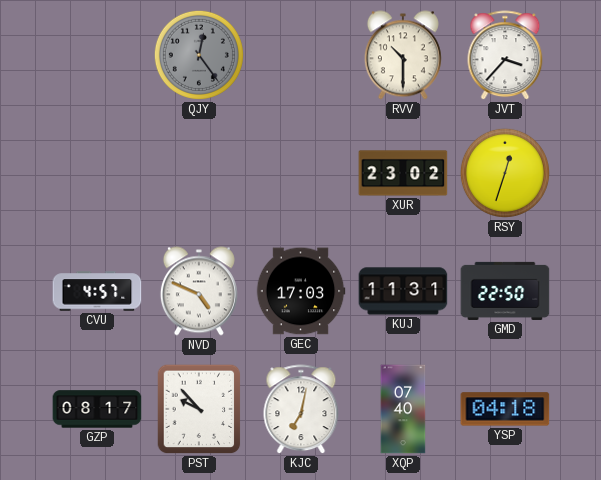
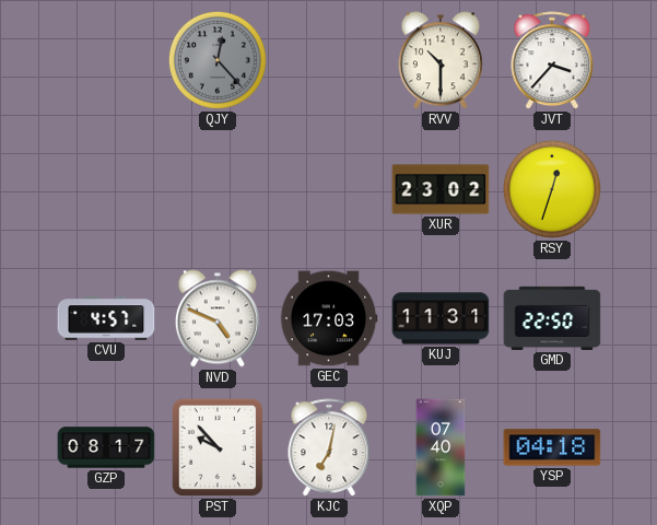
QJY: 12:24 -> 12:23 (218, 60)
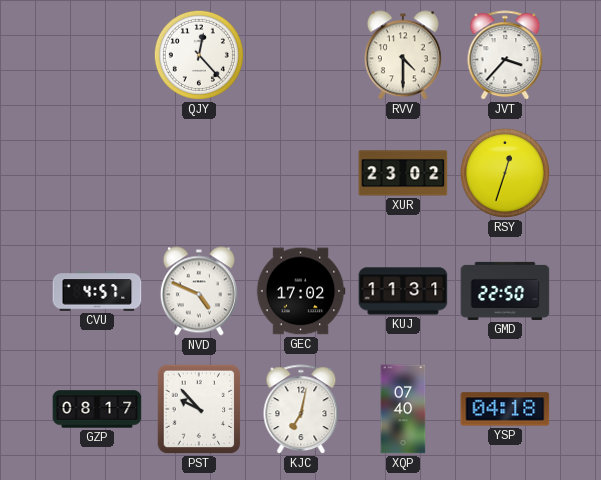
QJY dial: grey -> white (199, 55)
RVV: 10:30 -> 4:30 (403, 55)
GEC: 17:03 -> 17:02 (301, 291)
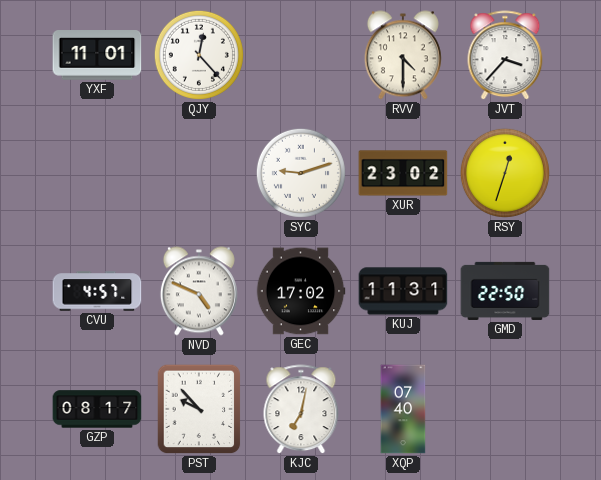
YXF: none -> 11:01 (97, 56)
SYC: none -> 9:12 (301, 173)
YSP: 04:18 -> none (505, 409)
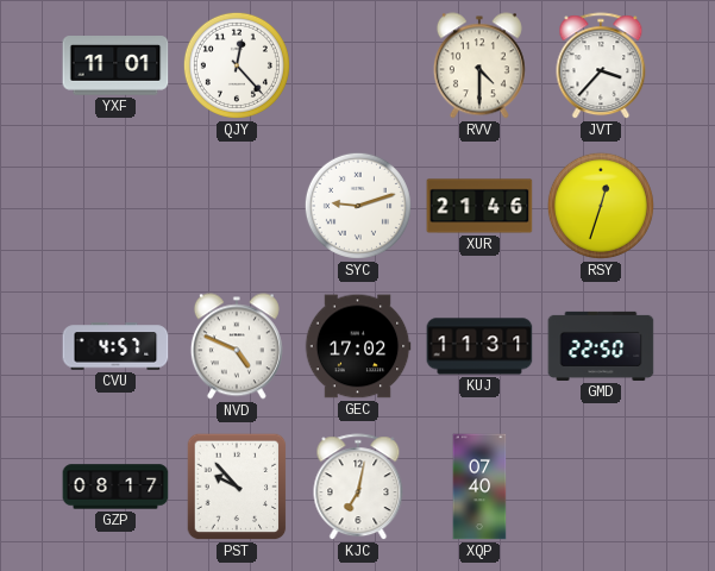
XUR: 23:02 -> 21:46 (479, 206)
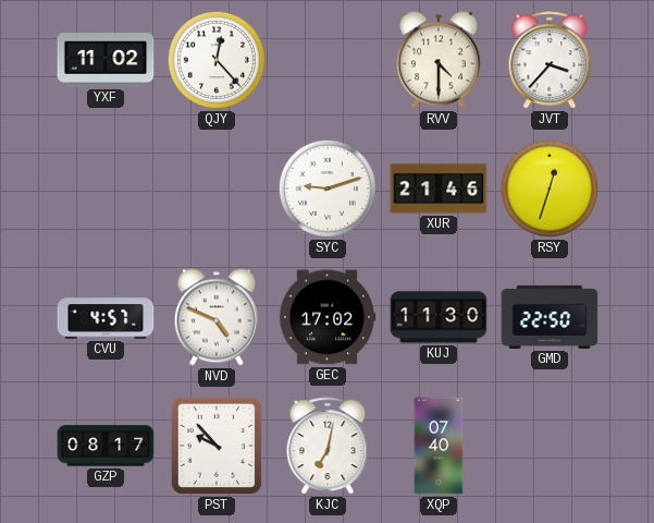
YXF: 11:01 -> 11:02 (106, 61)
KUJ: 11:31 -> 11:30 (439, 317)
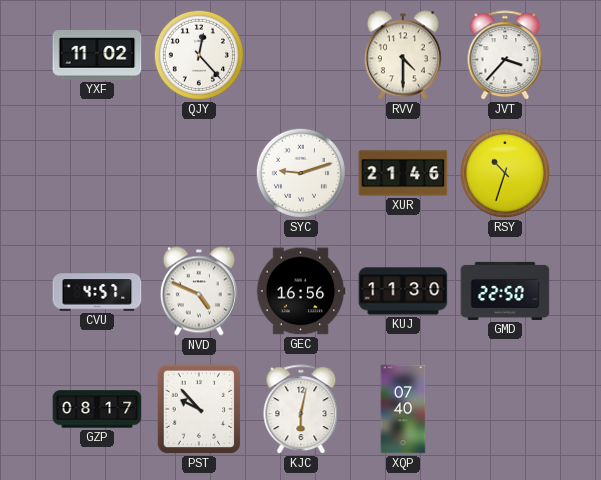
RSY: 12:33 -> 10:33 (505, 173)
GEC: 17:02 -> 16:56 (301, 291)
KJC: 7:02 -> 6:02 (301, 410)
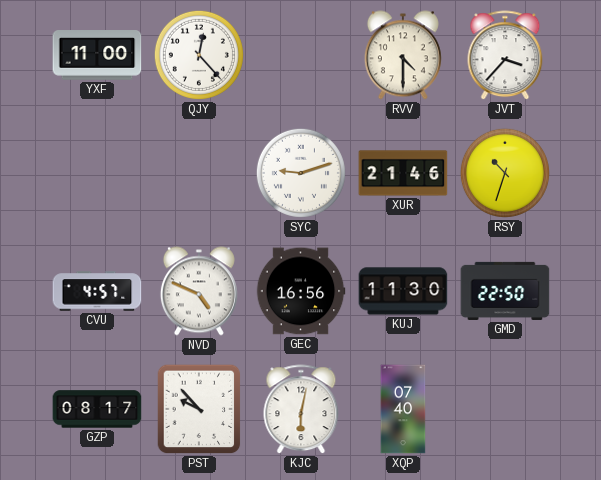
YXF: 11:02 -> 11:00 (97, 56)
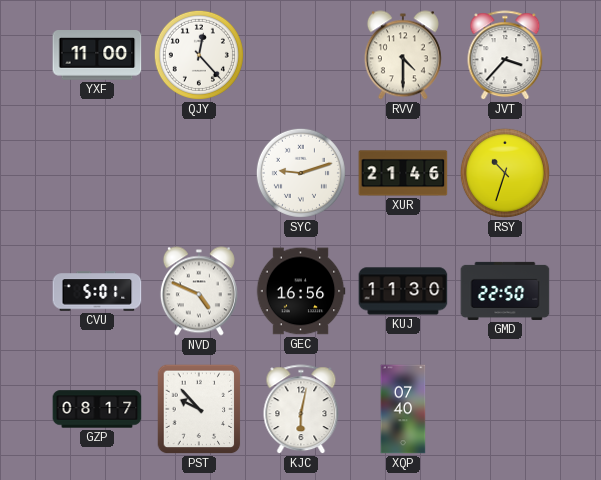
CVU: 4:57 -> 5:01 (97, 291)
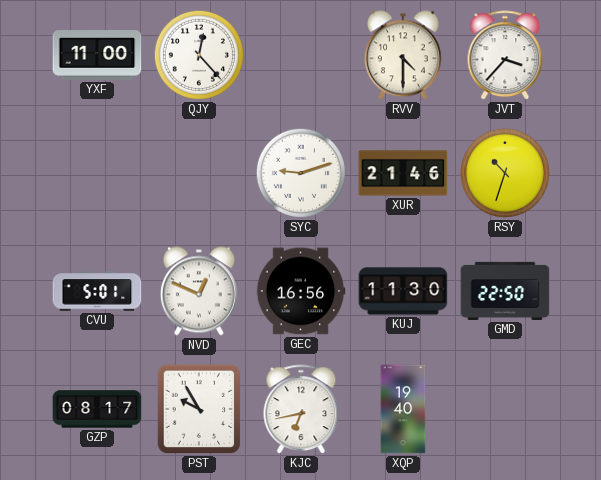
NVD: 4:49 -> 12:49 (199, 291)
PST: 9:53 -> 9:55 (199, 409)
KJC: 6:02 -> 6:43 (301, 410)
XQP: 07:40 -> 19:40 (403, 409)
